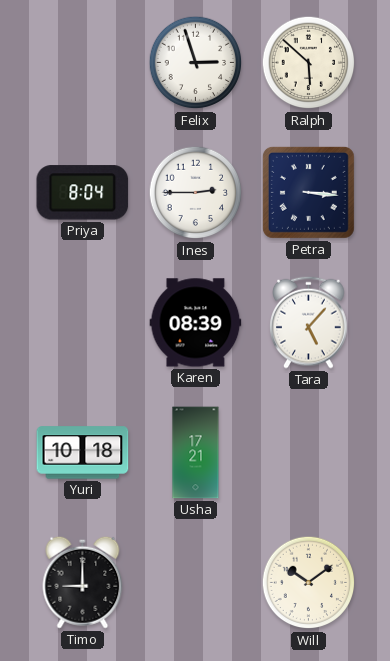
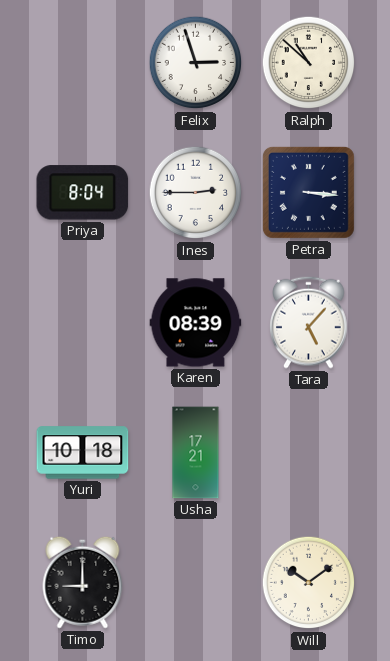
Ralph: 5:52 -> 10:52 (309, 63)
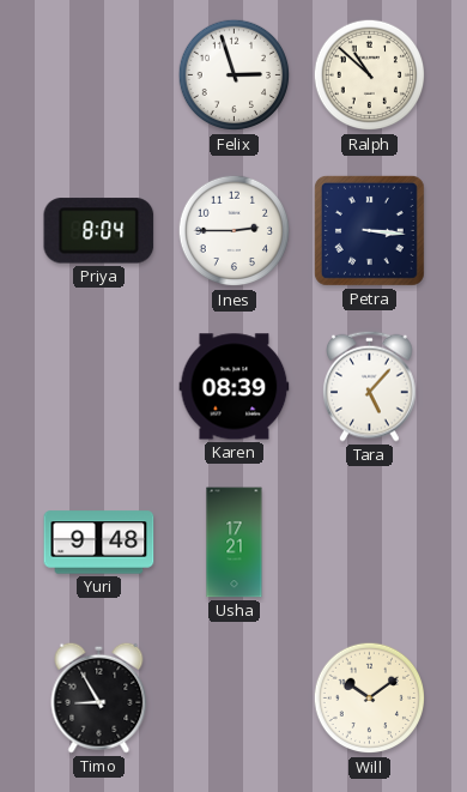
Yuri: 10:18 -> 9:48 (99, 543)
Timo: 9:00 -> 8:55 (99, 697)
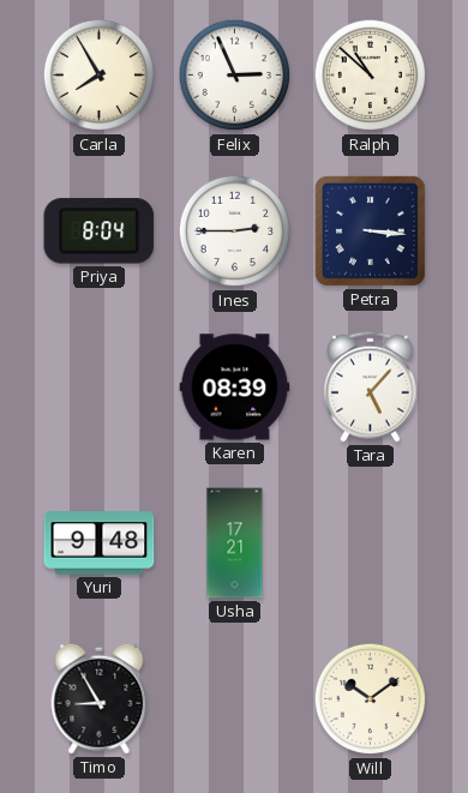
Carla: none -> 7:55 (100, 76)
Felix: 2:57 -> 2:56 (235, 76)
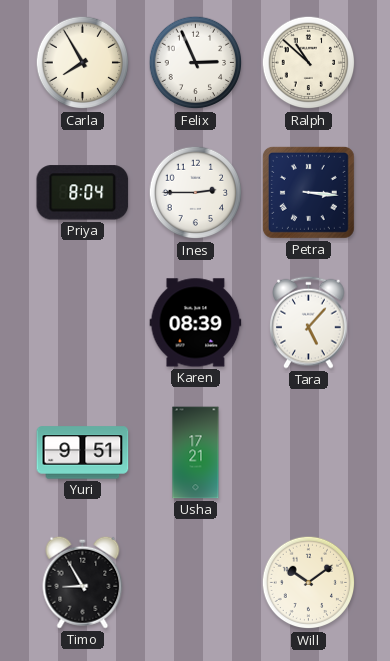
Yuri: 9:48 -> 9:51 (83, 453)
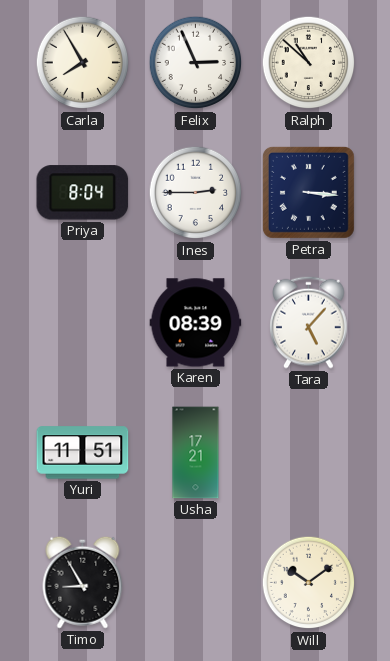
Yuri: 9:51 -> 11:51 (83, 453)
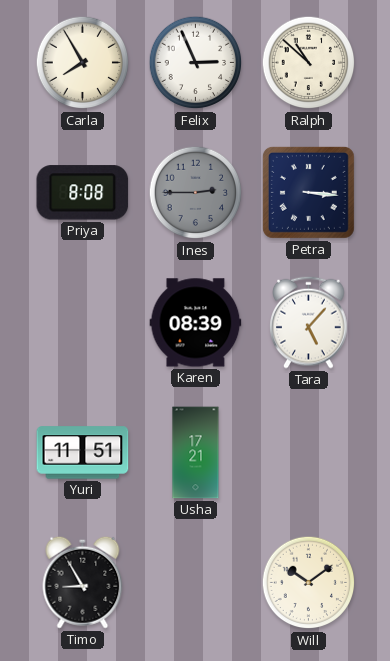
Priya: 8:04 -> 8:08 (83, 193)
Ines dial: white -> grey (196, 193)
